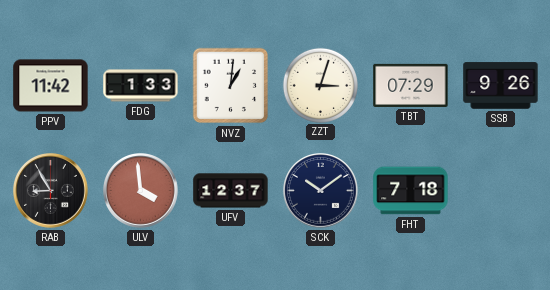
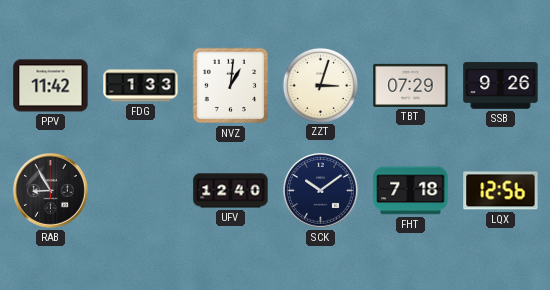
ULV: 3:59 -> none (141, 191)
UFV: 12:37 -> 12:40 (231, 191)
LQX: none -> 12:56 (501, 191)
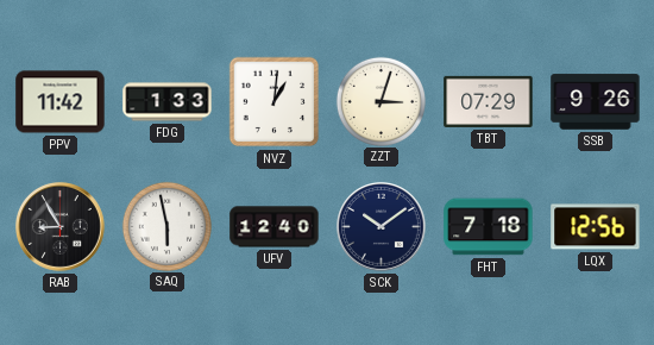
SAQ: none -> 5:58 (166, 226)
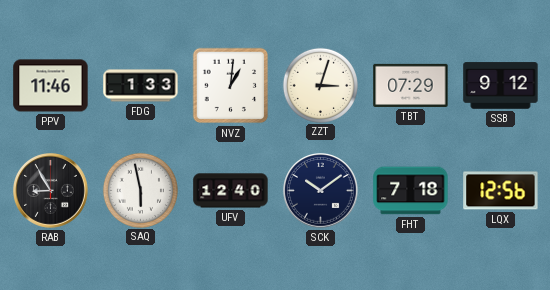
PPV: 11:42 -> 11:46 (51, 86)
SSB: 9:26 -> 9:12 (501, 86)
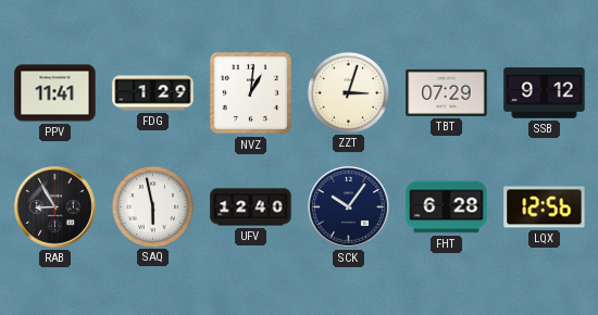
PPV: 11:46 -> 11:41 (55, 93)
FDG: 1:33 -> 1:29 (153, 93)
SCK: 10:09 -> 10:06 (349, 207)
FHT: 7:18 -> 6:28 (447, 207)
